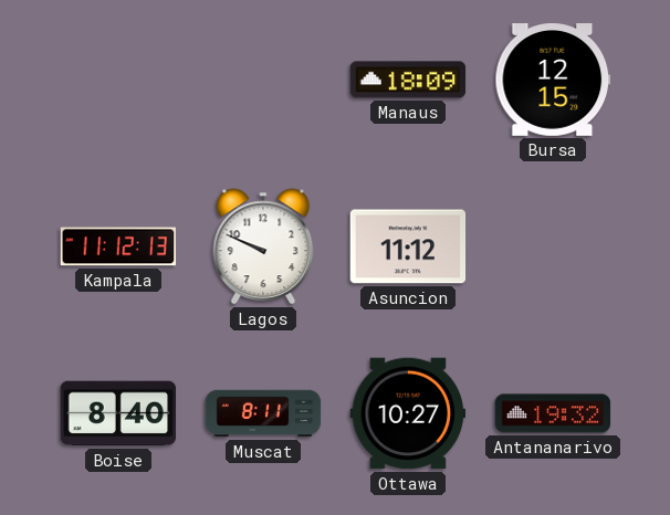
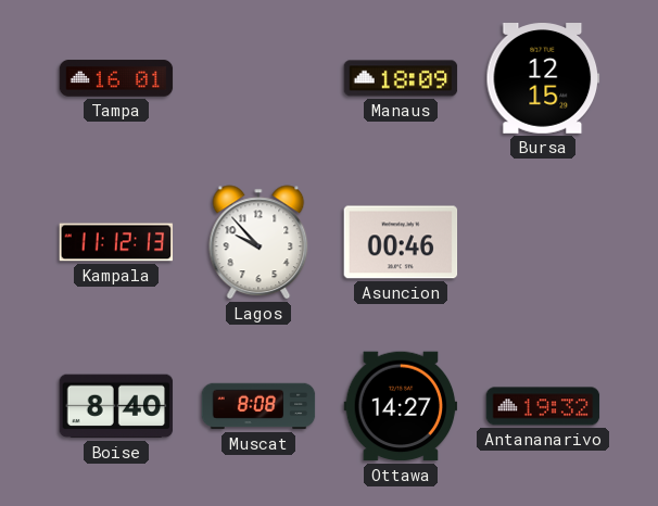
Tampa: none -> 16:01 (116, 78)
Lagos: 9:49 -> 9:53 (258, 242)
Asuncion: 11:12 -> 00:46 (401, 242)
Muscat: 8:11 -> 8:08 (258, 406)
Ottawa: 10:27 -> 14:27 (401, 406)
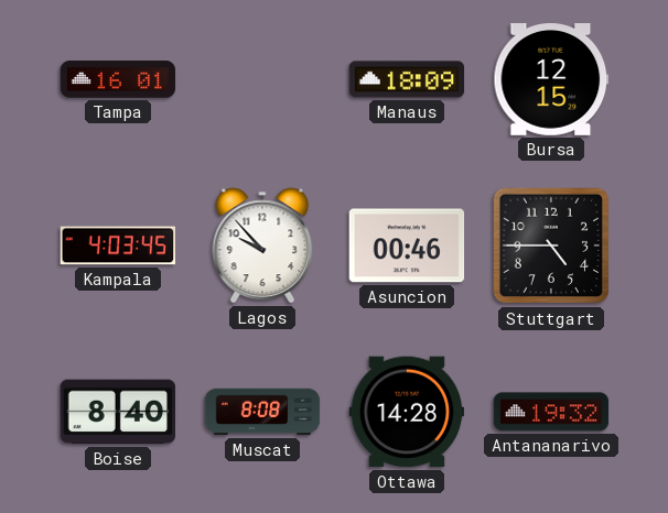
Kampala: 11:12 -> 4:03 (118, 245)
Stuttgart: none -> 4:45 (551, 245)
Ottawa: 14:27 -> 14:28 (407, 412)
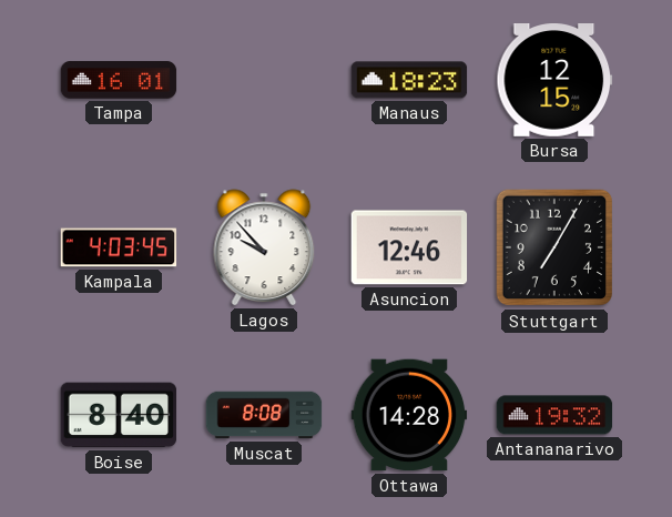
Manaus: 18:09 -> 18:23 (409, 80)
Asuncion: 00:46 -> 12:46 (409, 247)
Stuttgart: 4:45 -> 7:05 (554, 247)
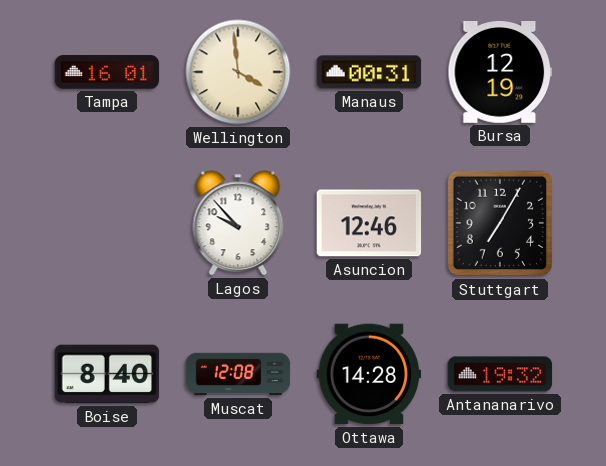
Wellington: none -> 3:59 (238, 72)
Manaus: 18:23 -> 00:31 (369, 72)
Bursa: 12:15 -> 12:19 (500, 73)
Kampala: 4:03 -> none (119, 247)
Muscat: 8:08 -> 12:08 (238, 374)
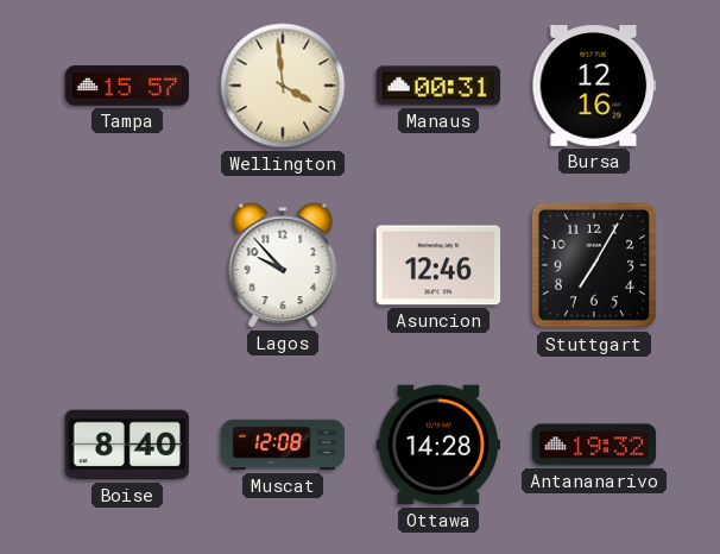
Tampa: 16:01 -> 15:57 (127, 86)
Bursa: 12:19 -> 12:16 (594, 87)
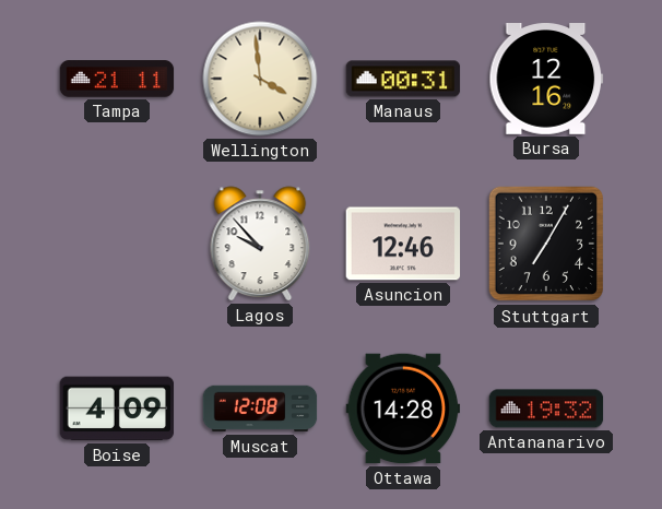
Tampa: 15:57 -> 21:11 (117, 79)
Boise: 8:40 -> 4:09 (117, 409)
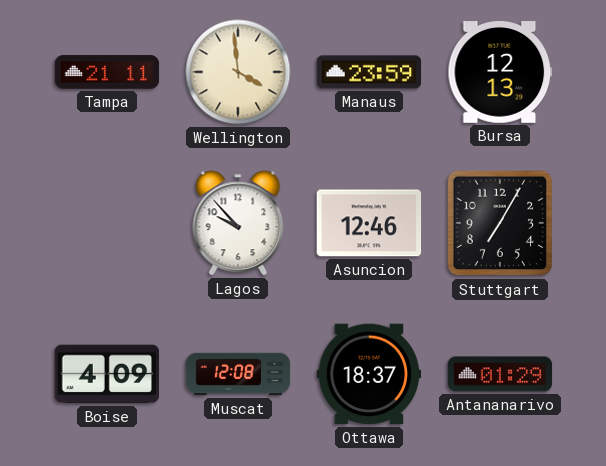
Manaus: 00:31 -> 23:59 (369, 72)
Bursa: 12:16 -> 12:13 (500, 73)
Ottawa: 14:28 -> 18:37 (369, 374)
Antananarivo: 19:32 -> 01:29 (500, 374)
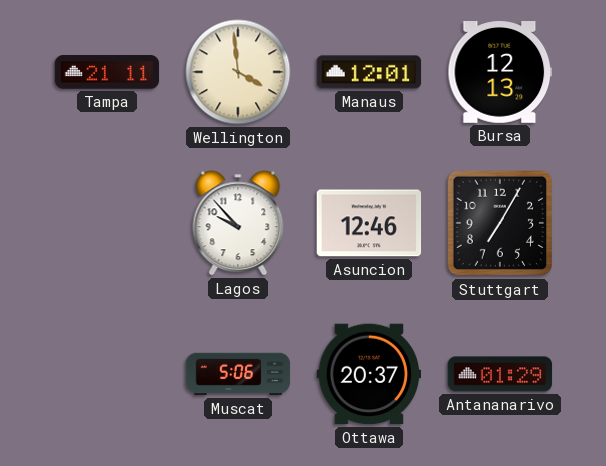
Manaus: 23:59 -> 12:01 (369, 72)
Boise: 4:09 -> none (107, 374)
Muscat: 12:08 -> 5:06 (238, 374)
Ottawa: 18:37 -> 20:37 (369, 374)
